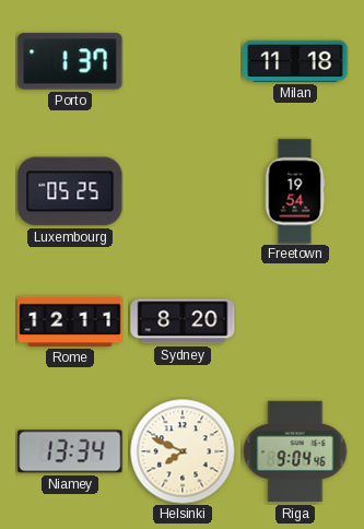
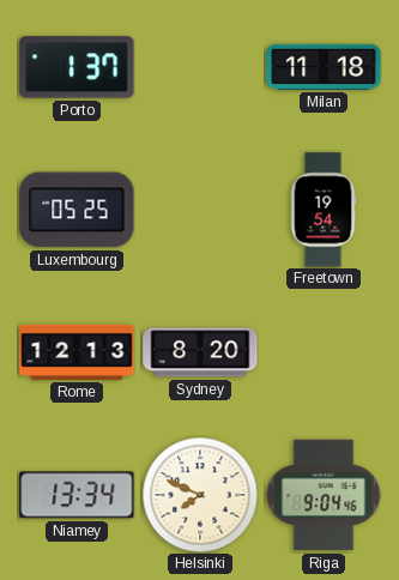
Rome: 12:11 -> 12:13 (77, 352)
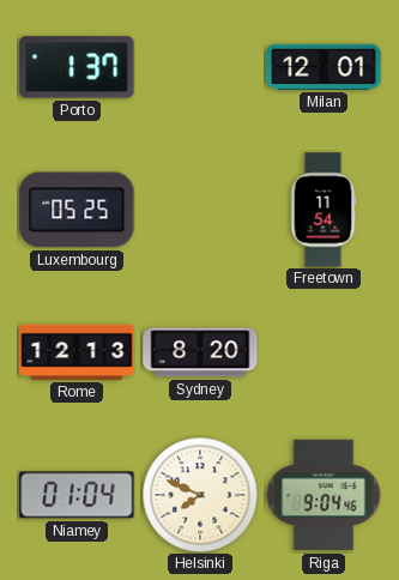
Milan: 11:18 -> 12:01 (324, 67)
Freetown: 19:54 -> 11:54 (324, 210)
Niamey: 13:34 -> 01:04 (77, 495)
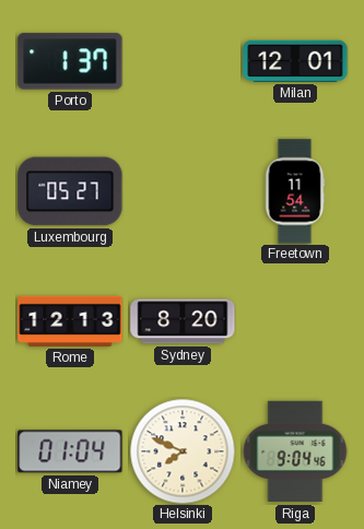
Luxembourg: 05:25 -> 05:27 (70, 191)
